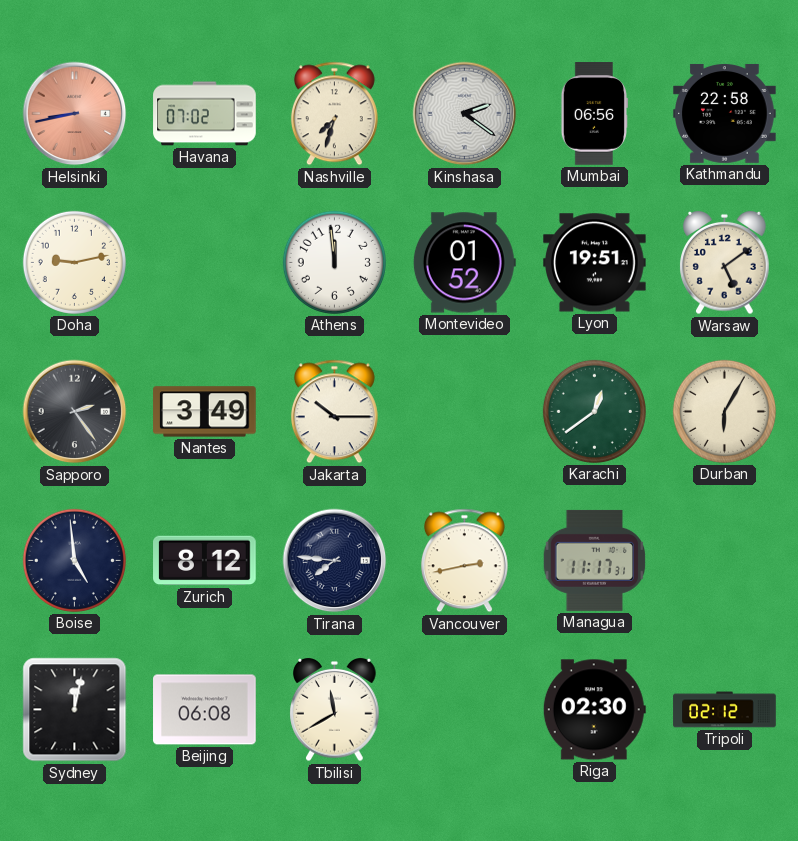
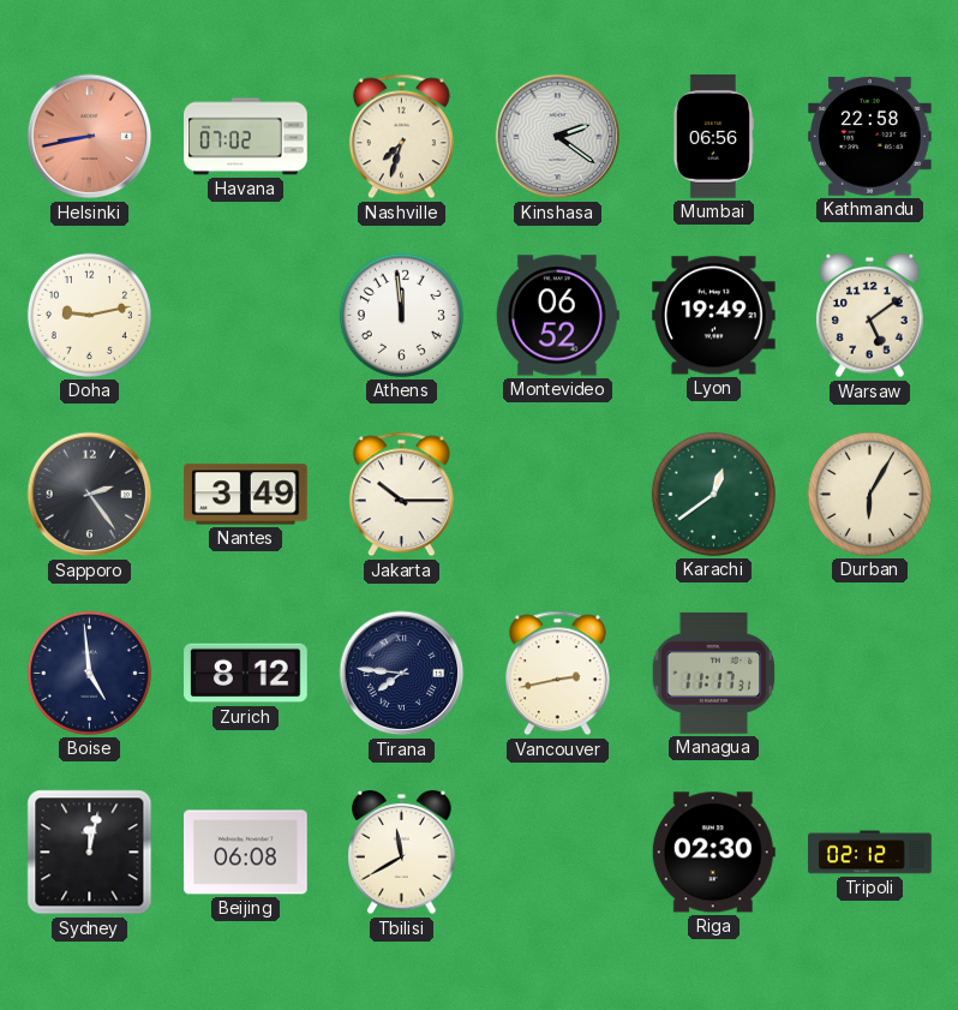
Montevideo: 01:52 -> 06:52 (557, 316)
Lyon: 19:51 -> 19:49 (714, 316)
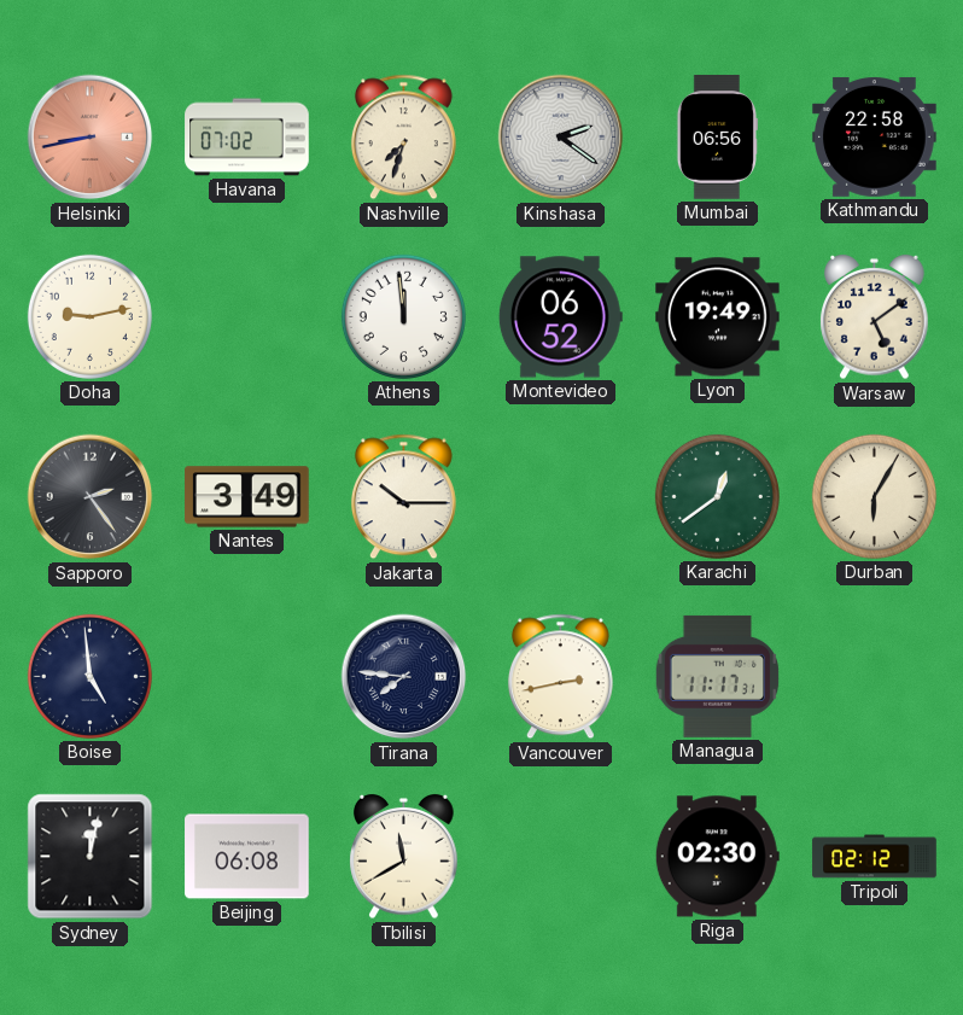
Zurich: 8:12 -> none (246, 674)
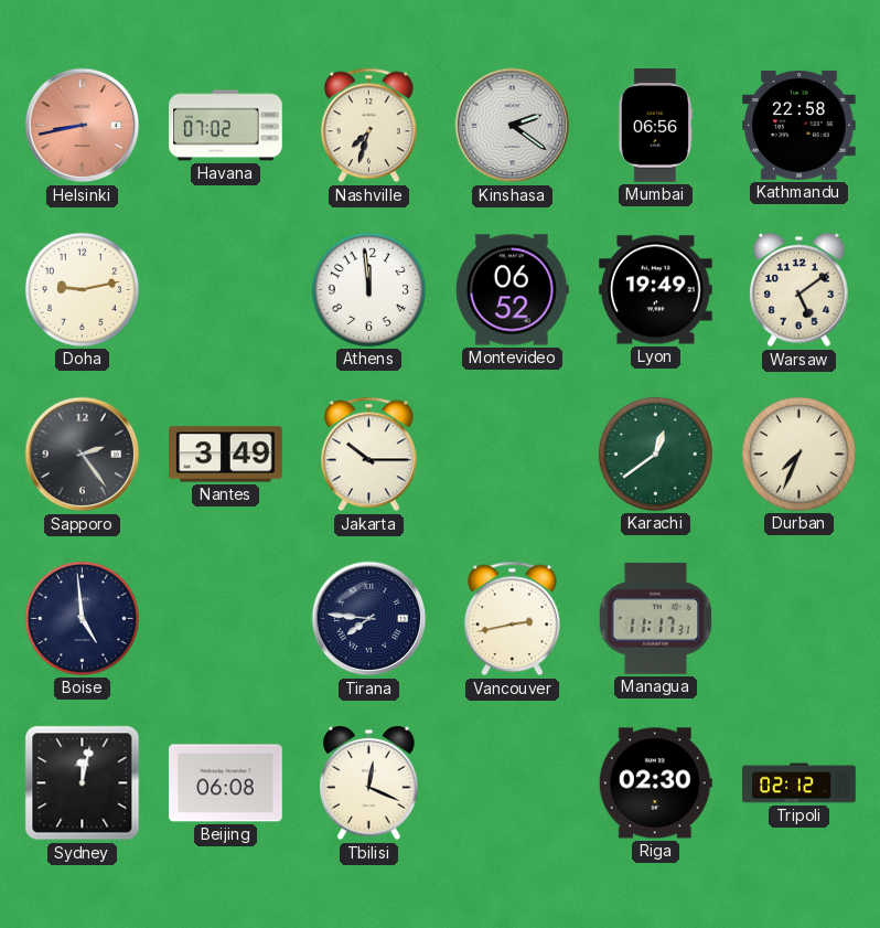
Durban: 6:05 -> 7:34 (798, 454)
Tbilisi: 11:40 -> 12:19 (369, 783)
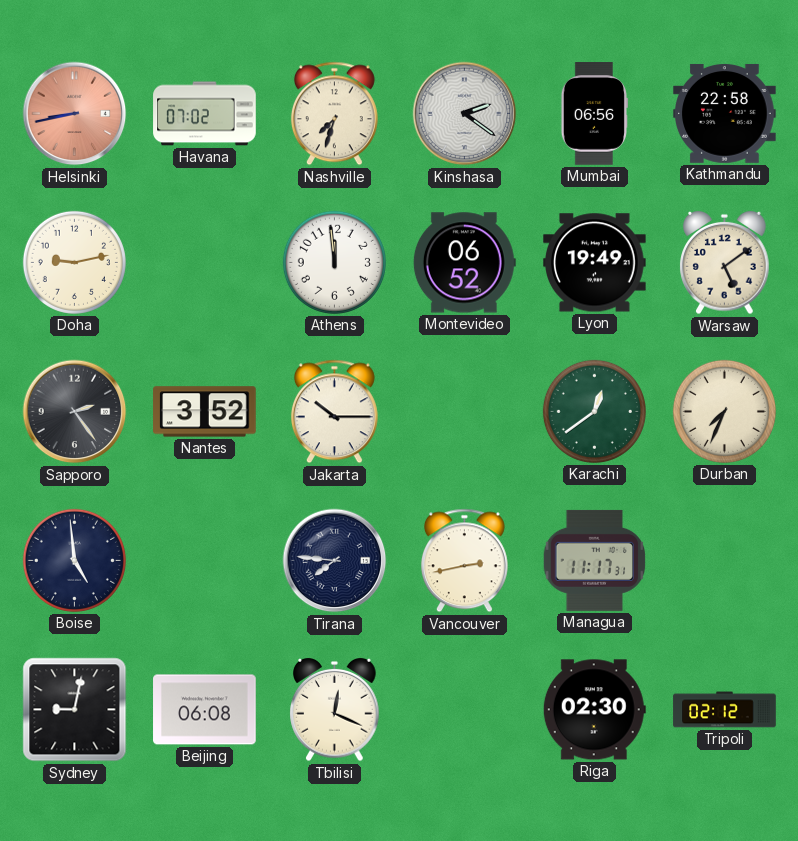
Nantes: 3:49 -> 3:52 (205, 412)
Sydney: 12:02 -> 9:02 (75, 710)
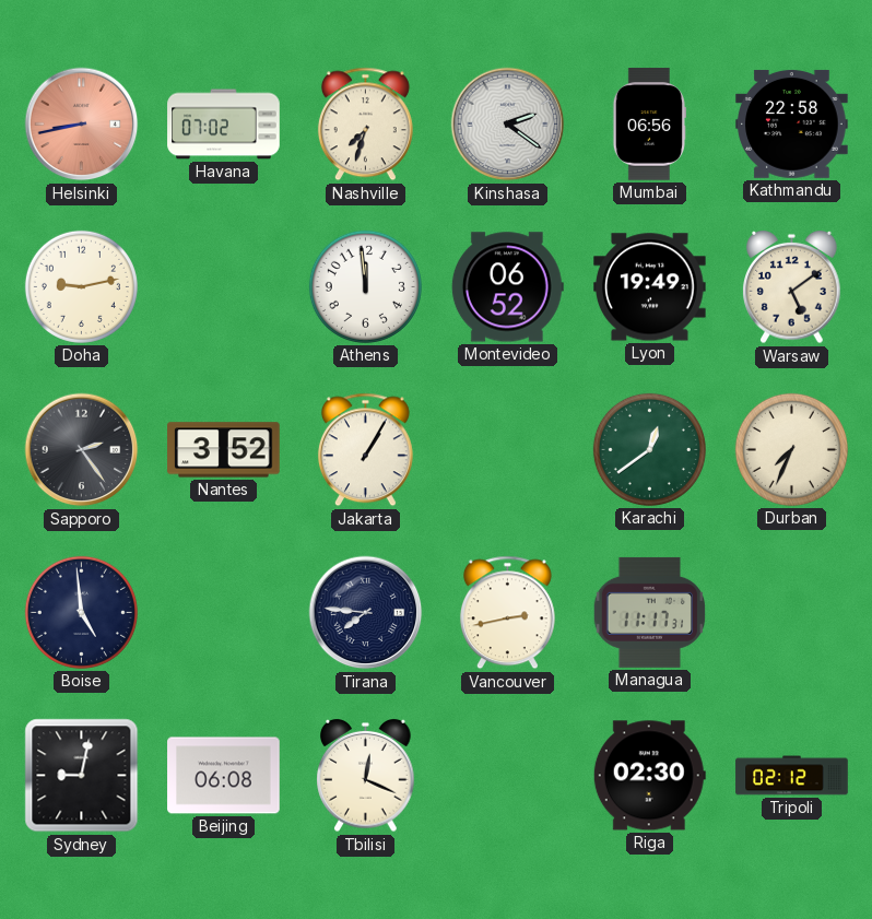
Jakarta: 10:15 -> 1:05 (365, 450)
